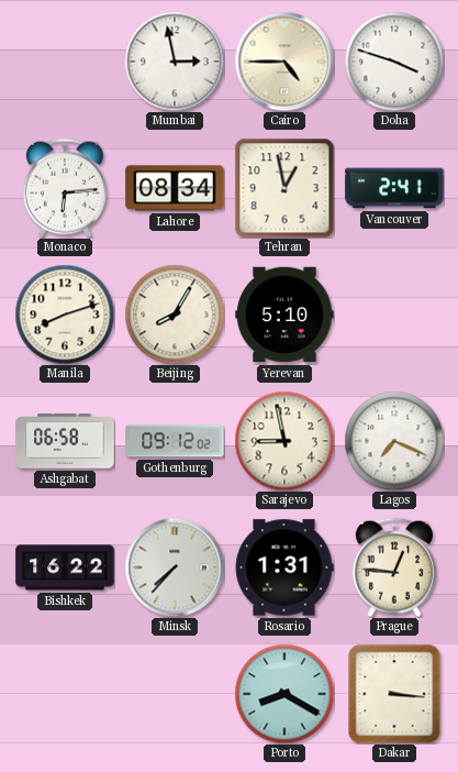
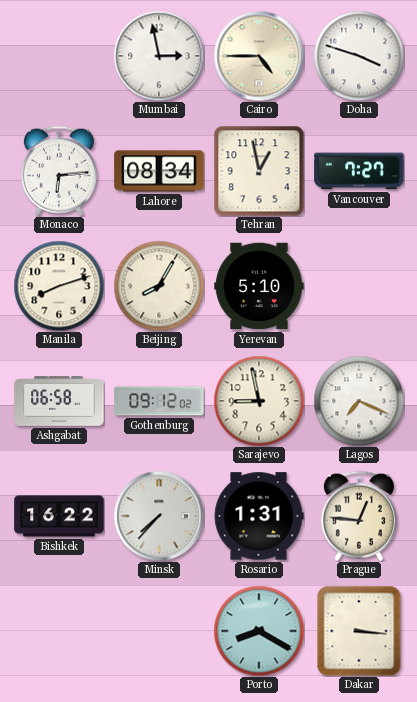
Vancouver: 2:41 -> 7:27 (359, 171)
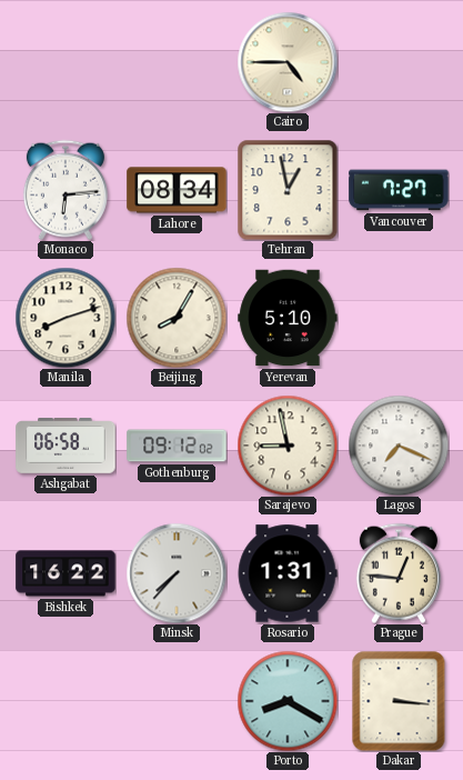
Mumbai: 2:58 -> none (159, 56)
Doha: 3:48 -> none (359, 56)
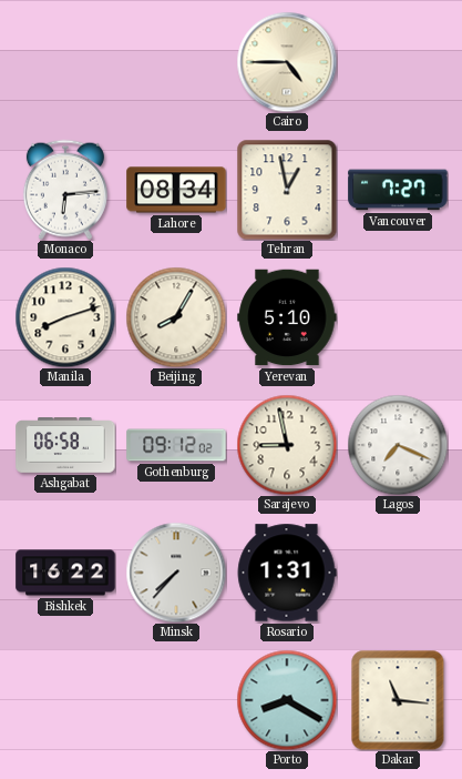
Prague: 12:46 -> none (399, 573)
Dakar: 3:16 -> 11:16 (398, 700)
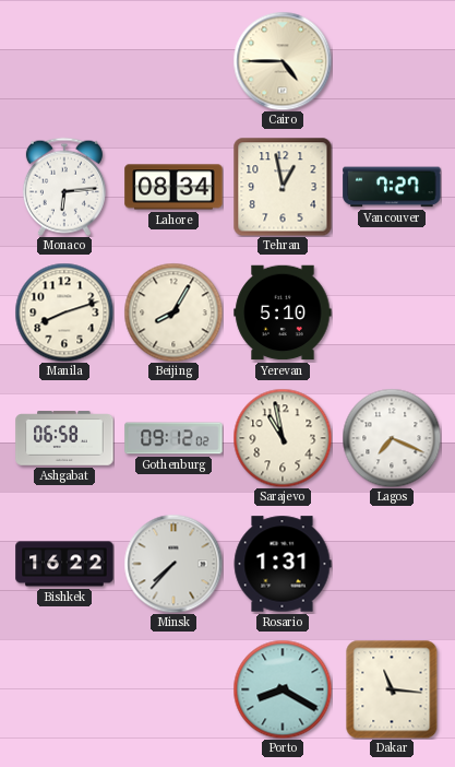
Sarajevo: 8:58 -> 10:58 (283, 438)
